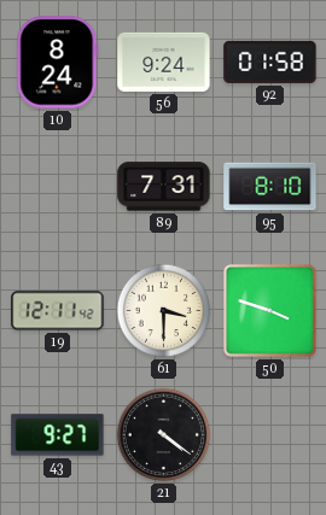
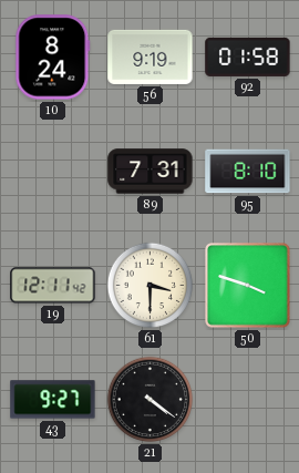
56: 9:24 -> 9:19 (151, 56)
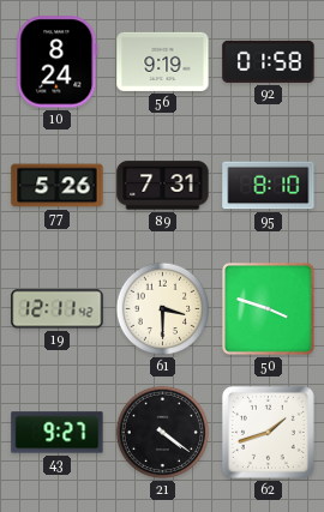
77: none -> 5:26 (58, 186)
62: none -> 1:42 (268, 432)
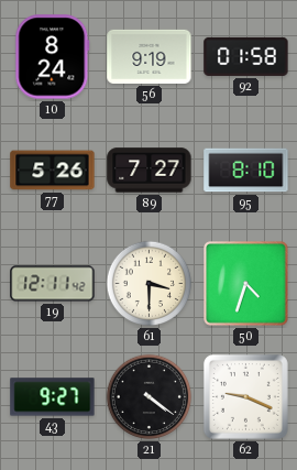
89: 7:31 -> 7:27 (150, 171)
50: 3:48 -> 4:33 (246, 284)
62: 1:42 -> 9:19 (245, 396)
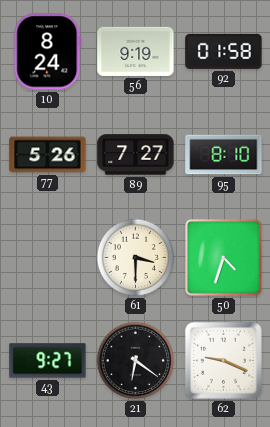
19: 12:11 -> none (53, 284)
21: 4:21 -> 6:21 (136, 361)
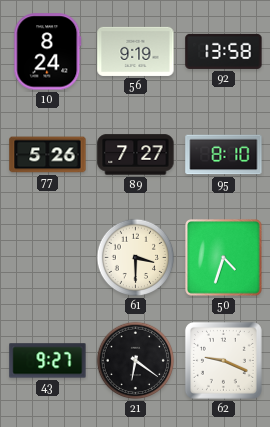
92: 01:58 -> 13:58 (224, 51)
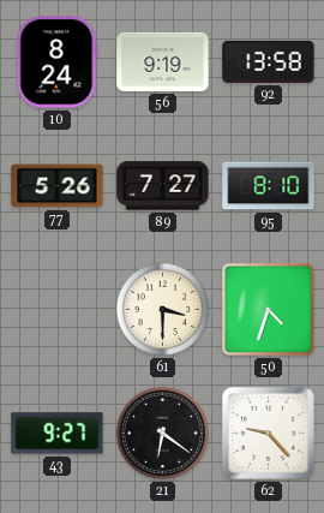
62: 9:19 -> 9:23 (268, 433)
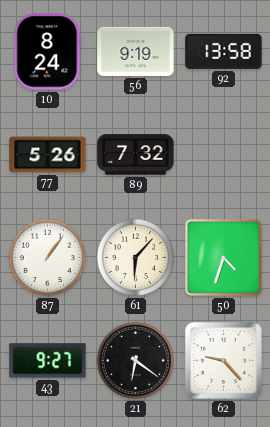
89: 7:27 -> 7:32 (136, 155)
95: 8:10 -> none (269, 186)
87: none -> 1:06 (48, 258)
61: 3:30 -> 6:07 (136, 258)
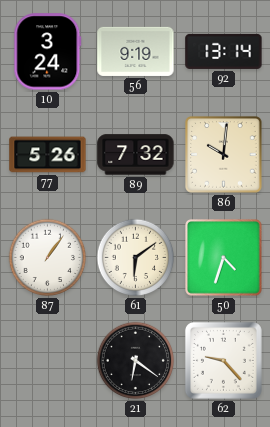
10: 8:24 -> 3:24 (48, 52)
92: 13:58 -> 13:14 (224, 51)
86: none -> 10:01 (224, 155)
61: 6:07 -> 6:09 (136, 258)
43: 9:27 -> none (48, 361)
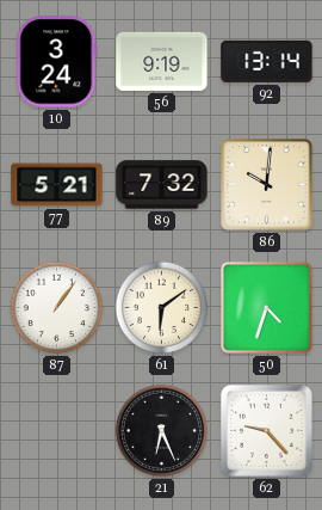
77: 5:26 -> 5:21 (57, 185)
21: 6:21 -> 6:26 (162, 431)
